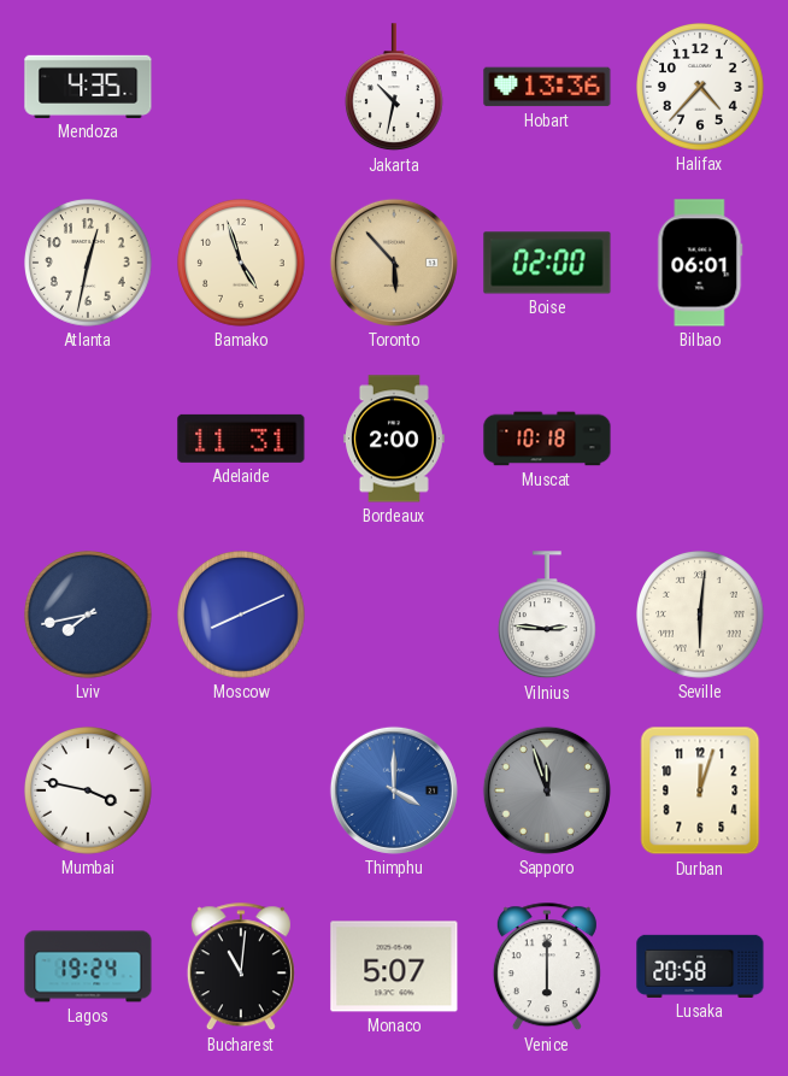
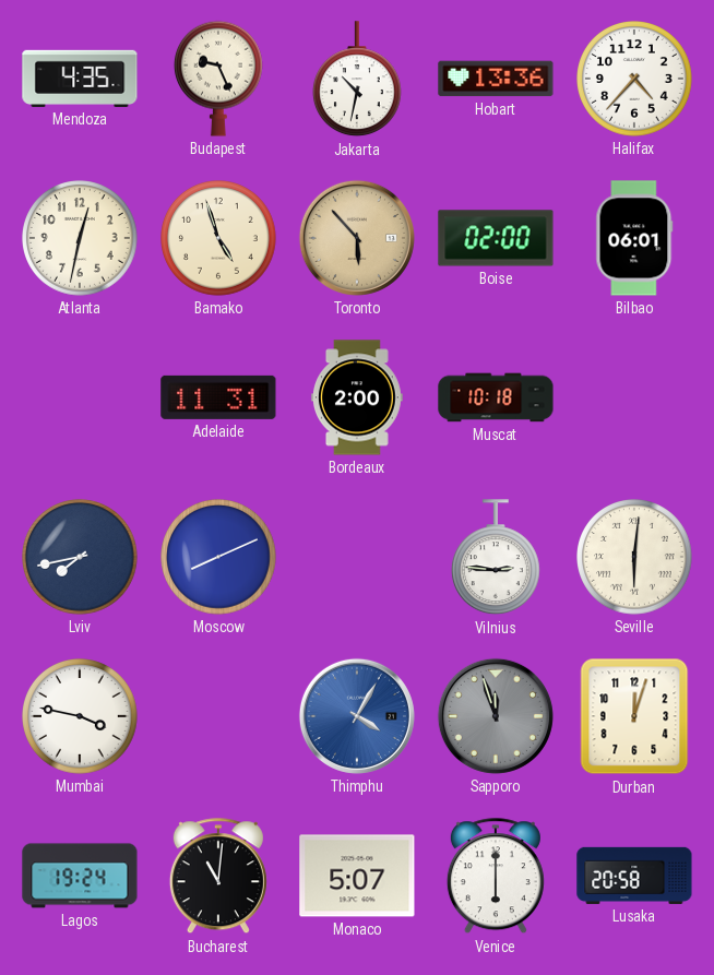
Budapest: none -> 9:26 (218, 79)
Thimphu: 4:00 -> 4:05 (357, 716)
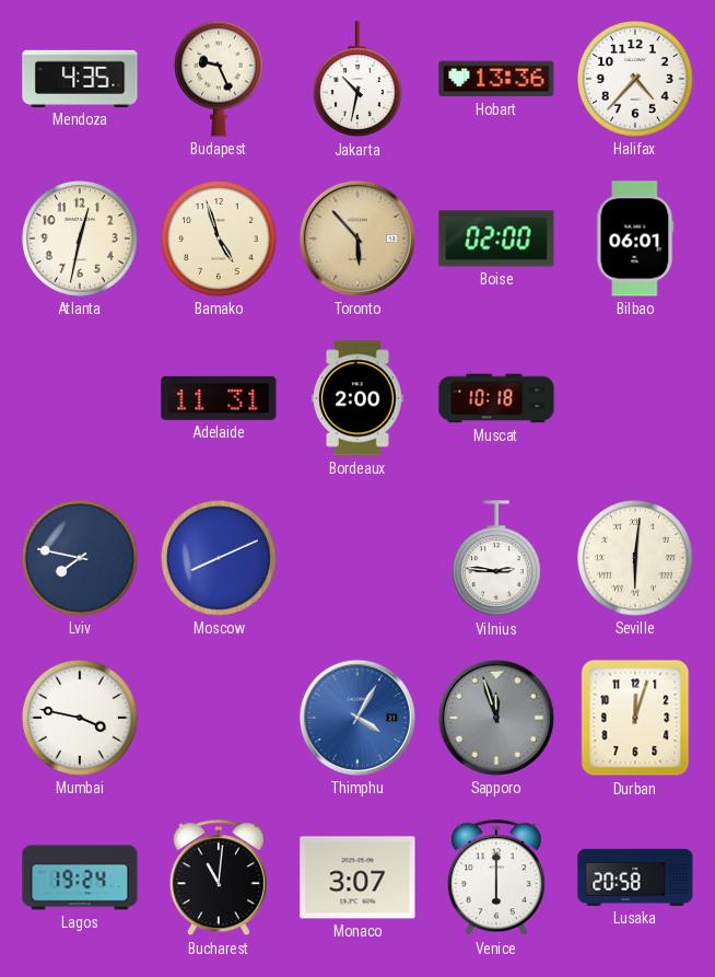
Lviv: 7:43 -> 7:47 (81, 559)
Monaco: 5:07 -> 3:07 (357, 877)
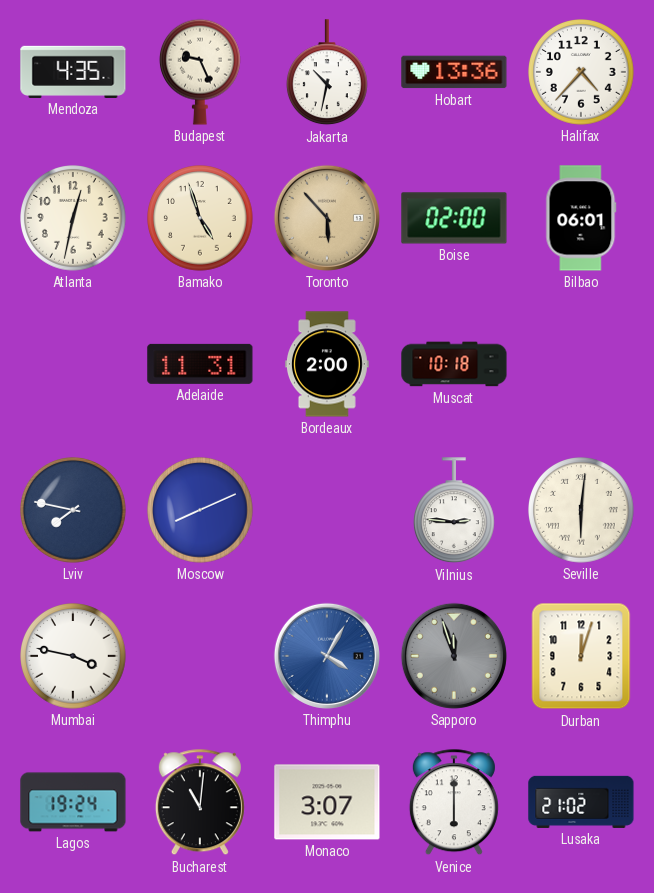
Lusaka: 20:58 -> 21:02 (581, 802)
